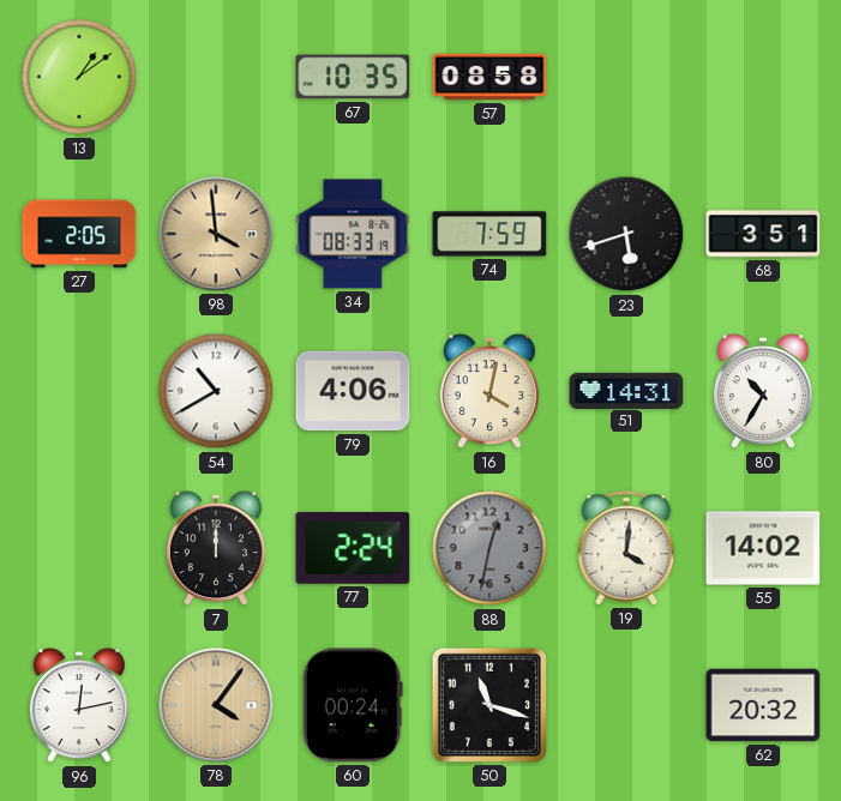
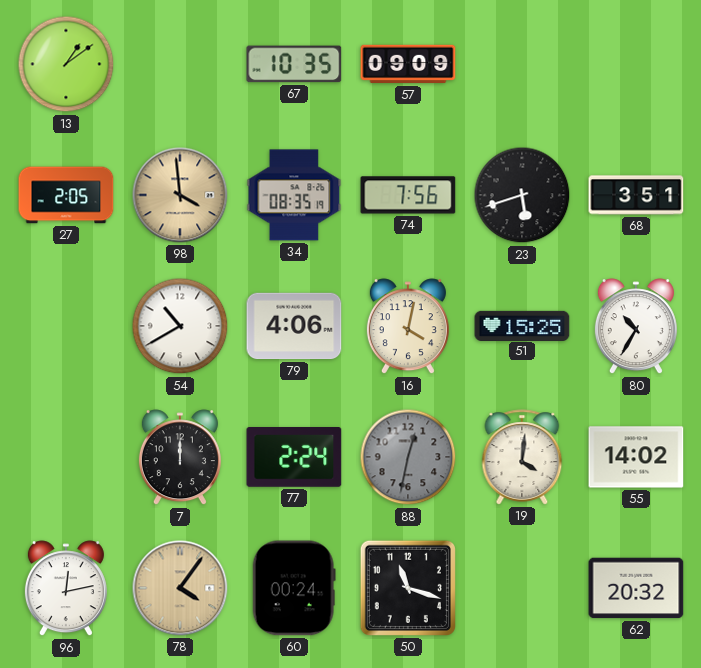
57: 08:58 -> 09:09 (408, 64)
34: 08:33 -> 08:35 (294, 195)
74: 7:59 -> 7:56 (408, 195)
51: 14:31 -> 15:25 (522, 325)
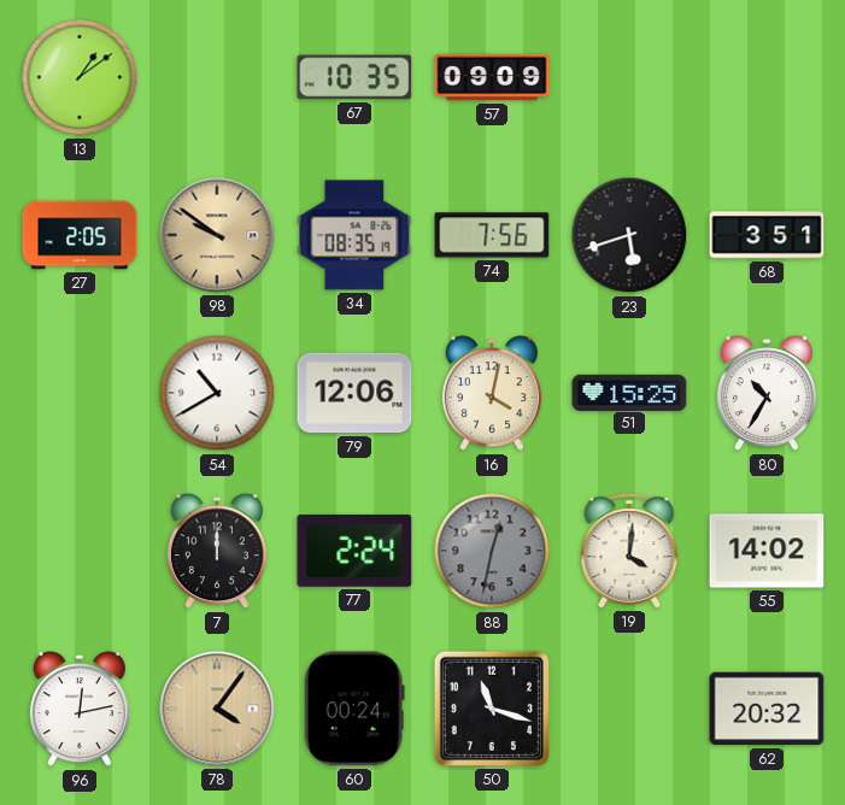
98: 3:59 -> 9:51 (217, 235)
79: 4:06 -> 12:06 (354, 393)
